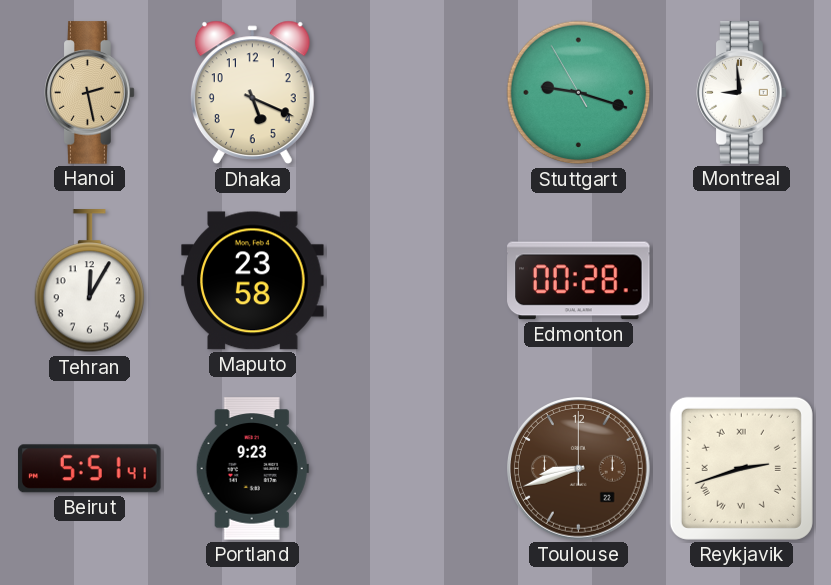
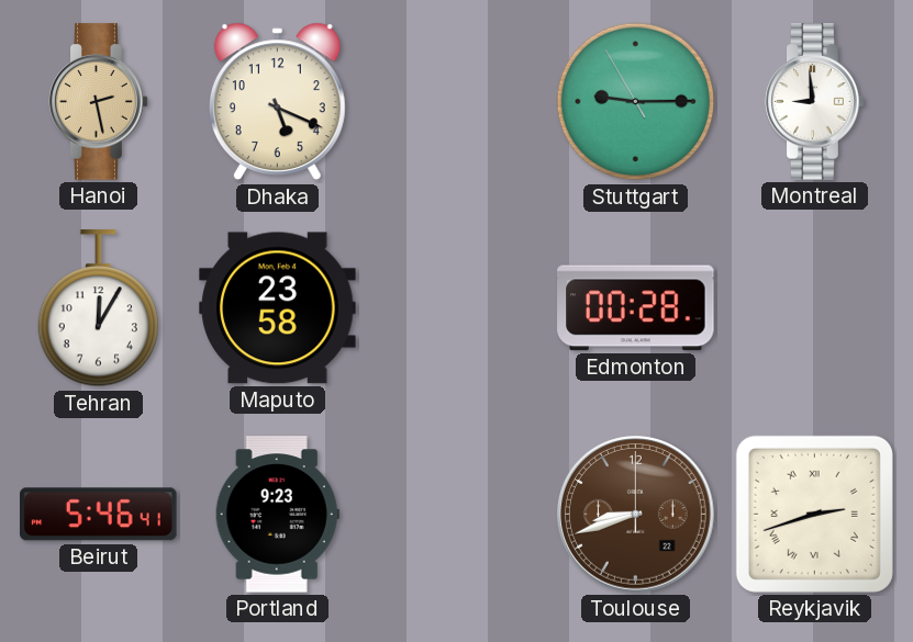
Stuttgart: 9:17 -> 9:14 (636, 102)
Beirut: 5:51 -> 5:46 (99, 515)
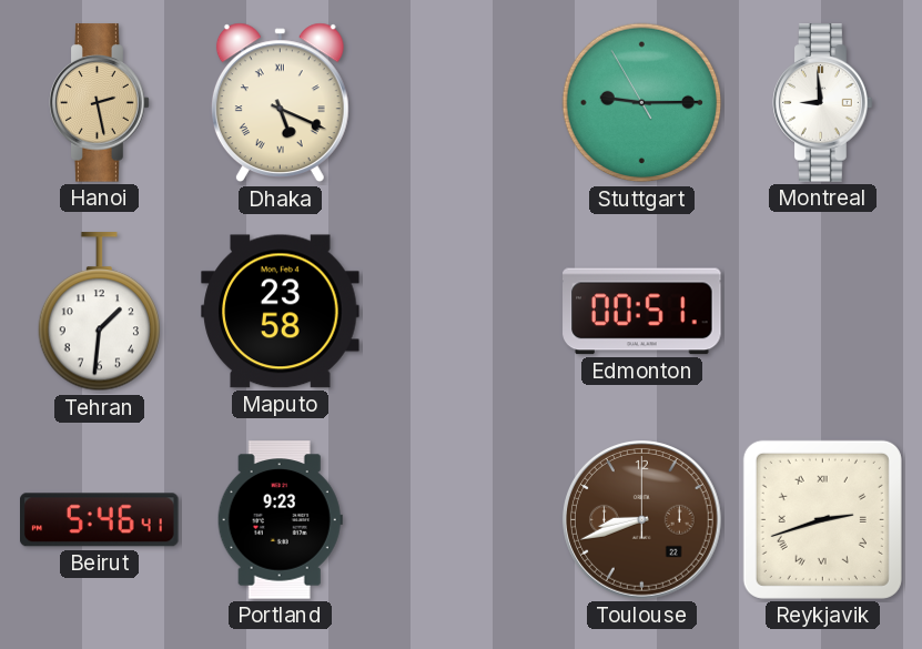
Dhaka numerals: Arabic -> Roman (280, 103)
Tehran: 12:05 -> 1:31 (100, 312)
Edmonton: 00:28 -> 00:51 (642, 312)
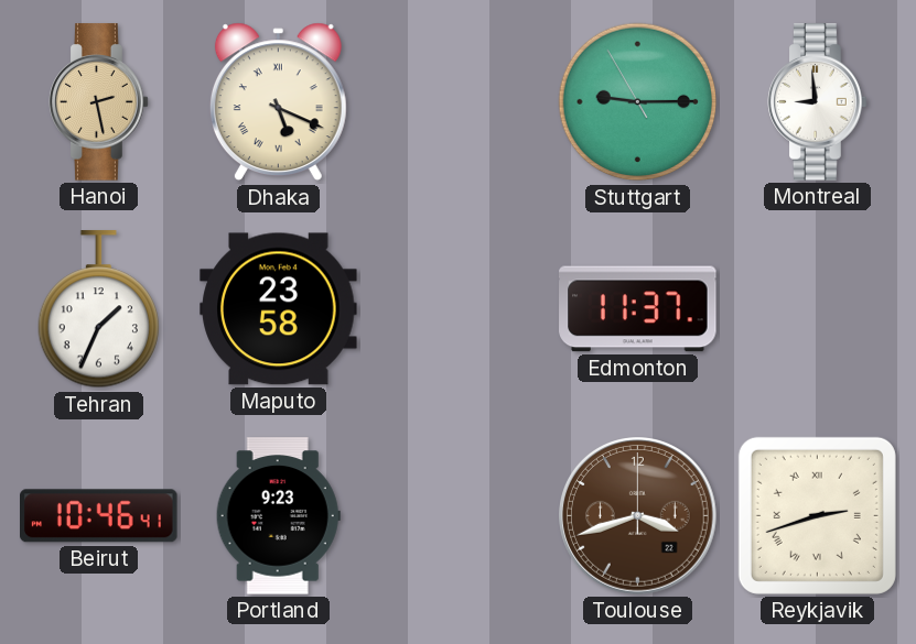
Tehran: 1:31 -> 1:34 (99, 309)
Edmonton: 00:51 -> 11:37 (638, 309)
Beirut: 5:46 -> 10:46 (99, 516)
Toulouse: 8:42 -> 3:42 (638, 516)
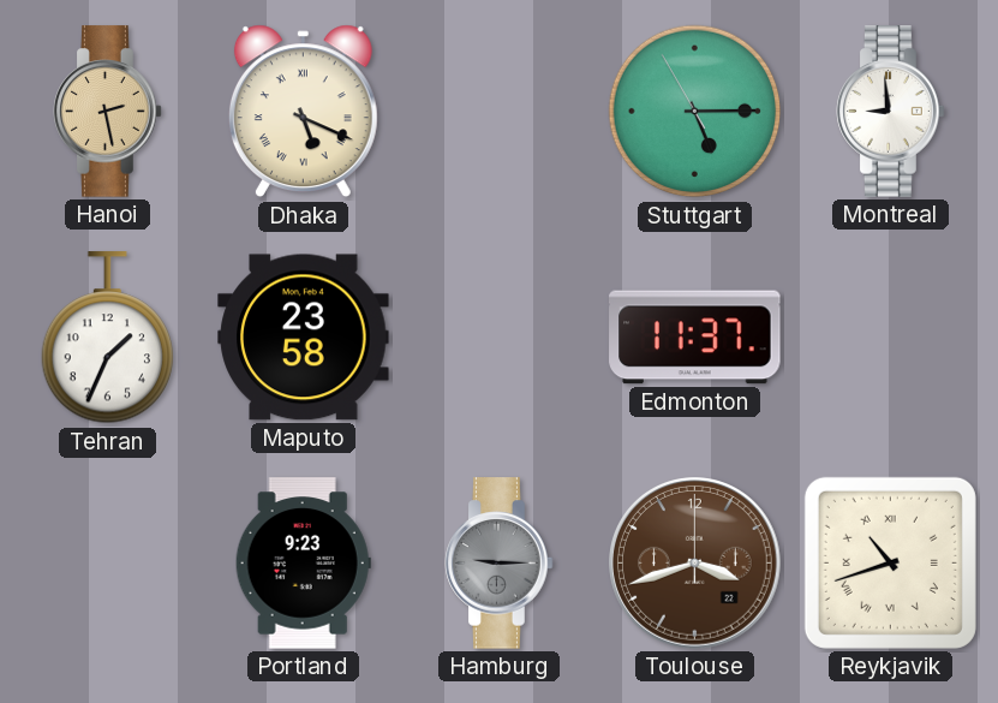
Stuttgart: 9:14 -> 5:14 (695, 112)
Beirut: 10:46 -> none (99, 516)
Hamburg: none -> 9:15 (500, 564)
Reykjavik: 2:42 -> 10:42 (890, 562)
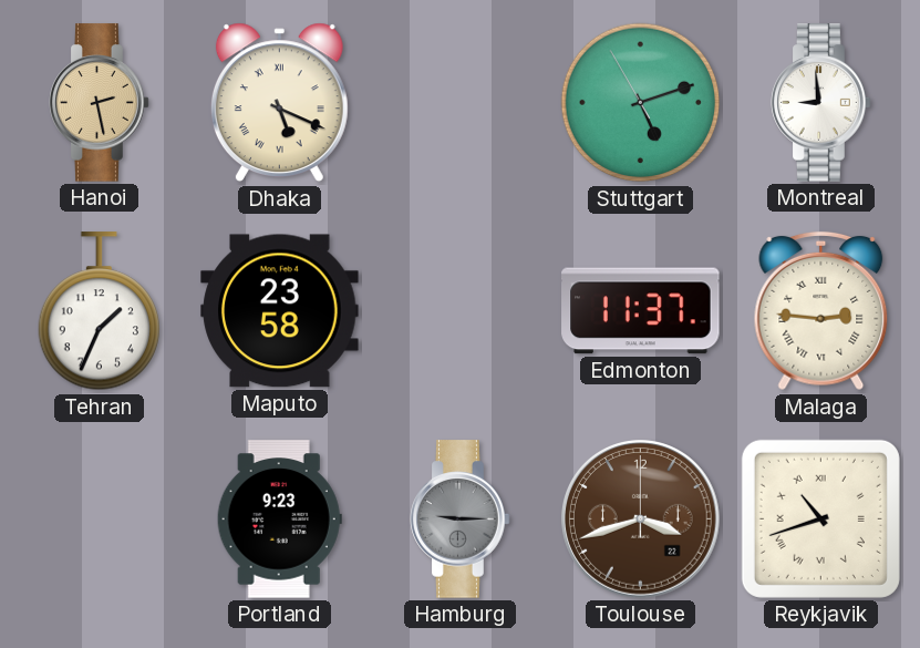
Stuttgart: 5:14 -> 5:11 (641, 103)
Malaga: none -> 2:46 (821, 311)
